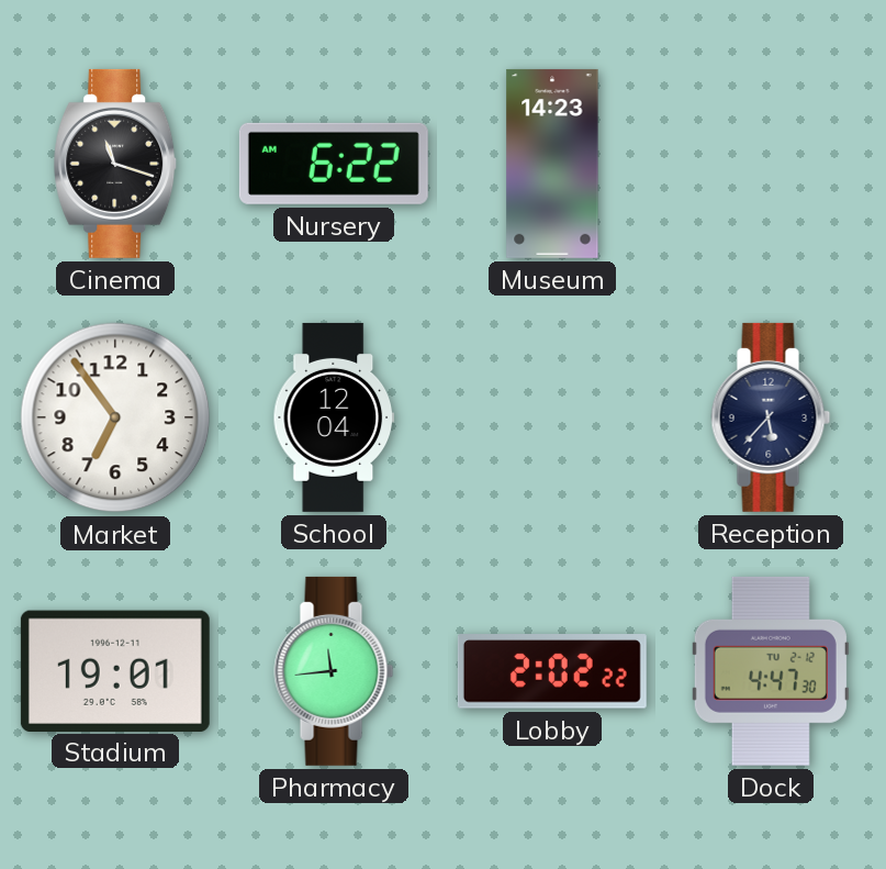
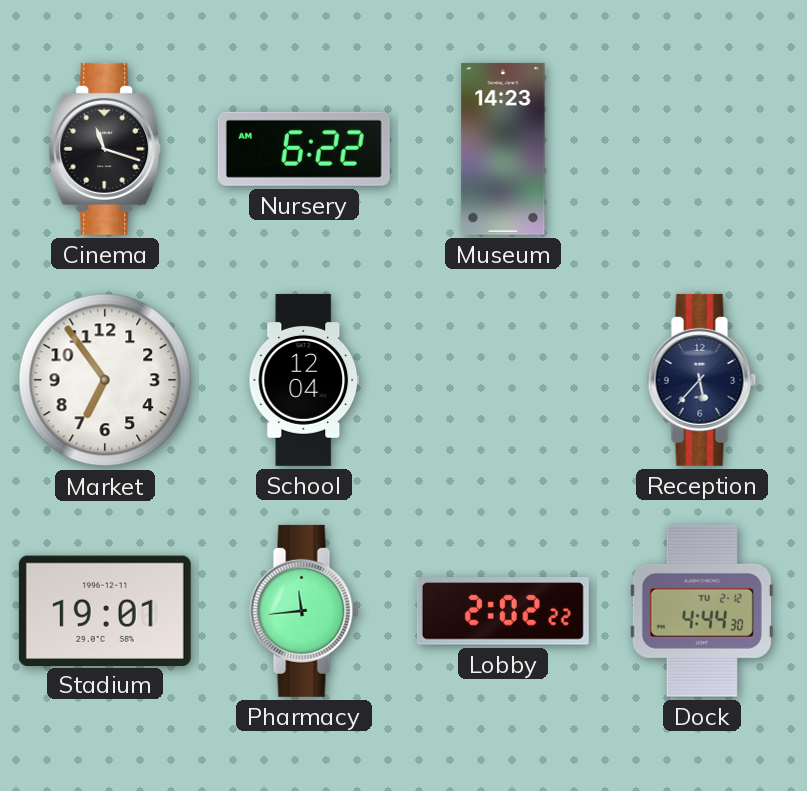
Dock: 4:47 -> 4:44 (702, 611)
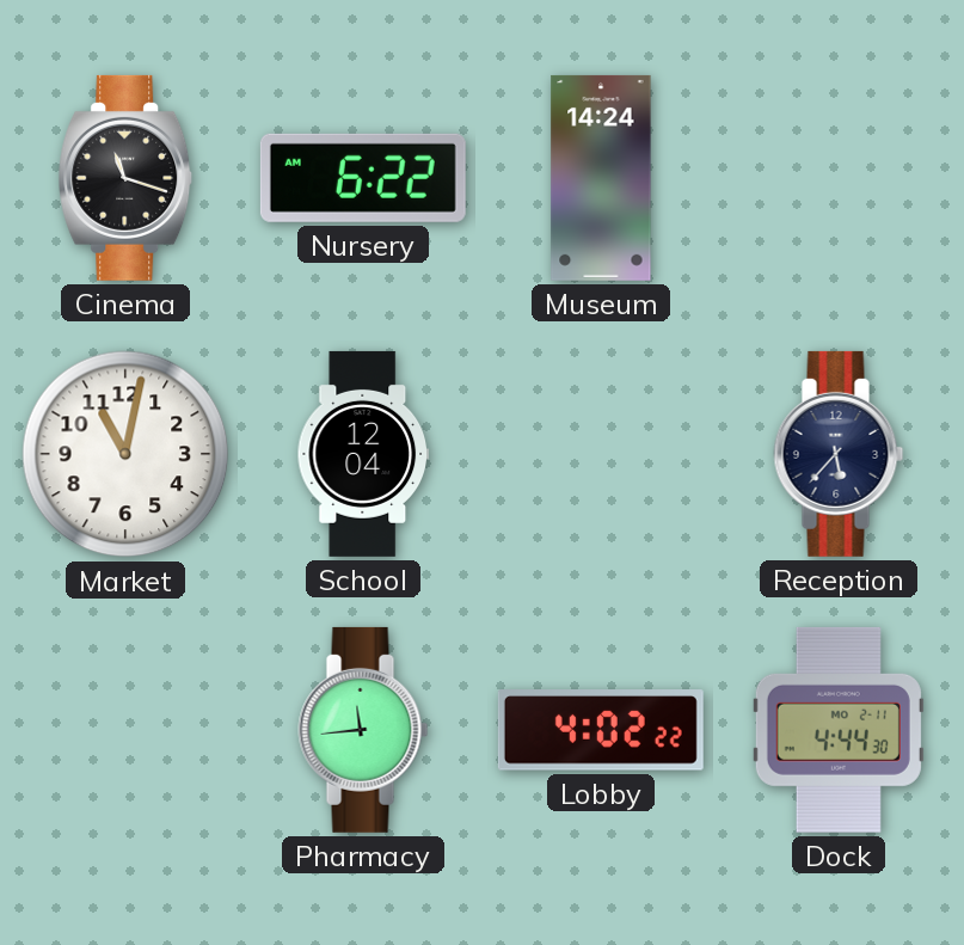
Museum: 14:23 -> 14:24 (601, 178)
Market: 6:54 -> 11:02 (125, 454)
Stadium: 19:01 -> none (105, 610)
Lobby: 2:02 -> 4:02 (601, 730)
Dock date: TU 2-12 -> MO 2-11 (839, 730)
